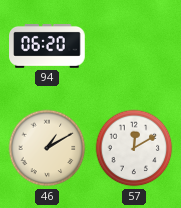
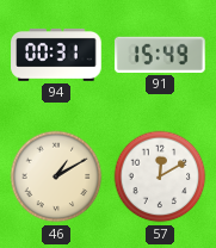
94: 06:20 -> 00:31 (56, 55)
91: none -> 15:49 (161, 55)
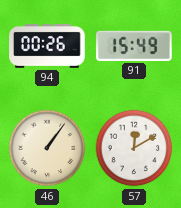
94: 00:31 -> 00:26 (47, 46)
46: 1:10 -> 1:06 (47, 148)
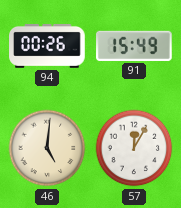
46: 1:06 -> 5:01 (47, 148)
57: 12:10 -> 12:05 (134, 148)
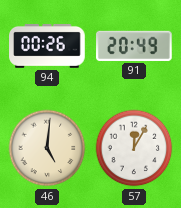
91: 15:49 -> 20:49 (135, 46)
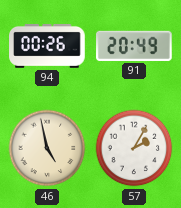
46: 5:01 -> 4:58 (47, 148)
57: 12:05 -> 2:05 (134, 148)
